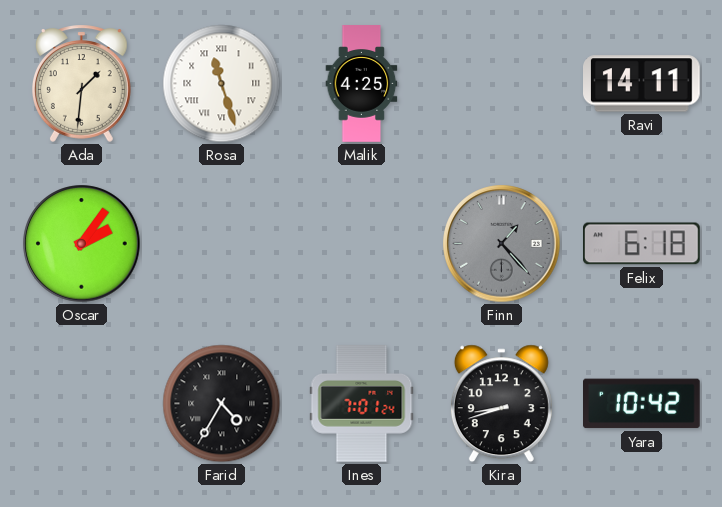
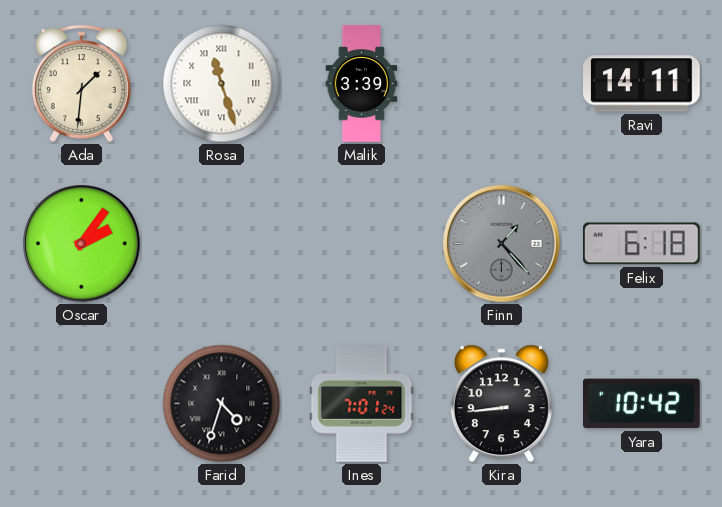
Malik: 4:25 -> 3:39 (362, 84)
Farid: 4:35 -> 4:33 (222, 404)
Kira: 8:42 -> 8:44 (501, 404)
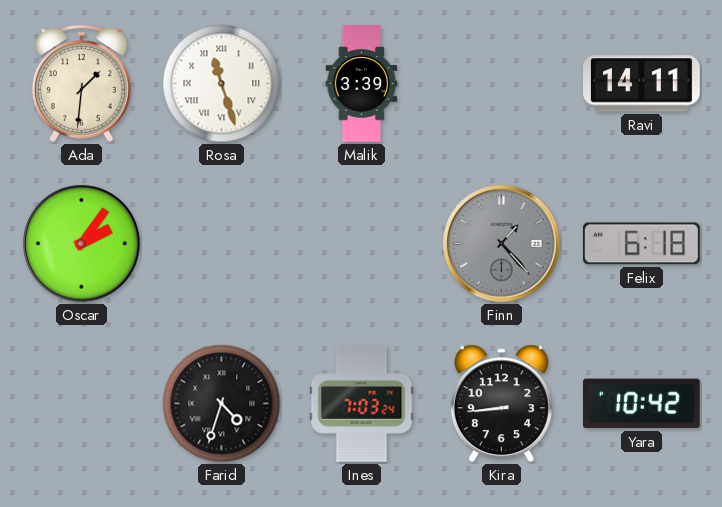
Ines: 7:01 -> 7:03 (362, 404)
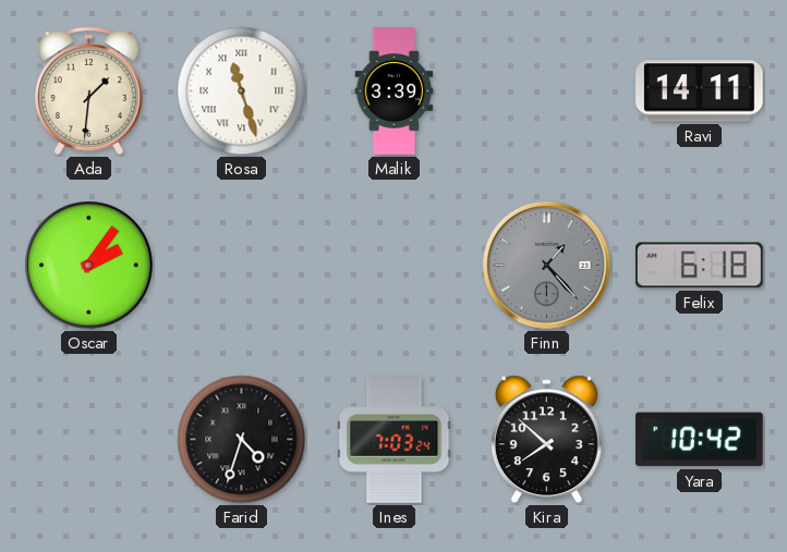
Kira: 8:44 -> 7:52 (546, 440)
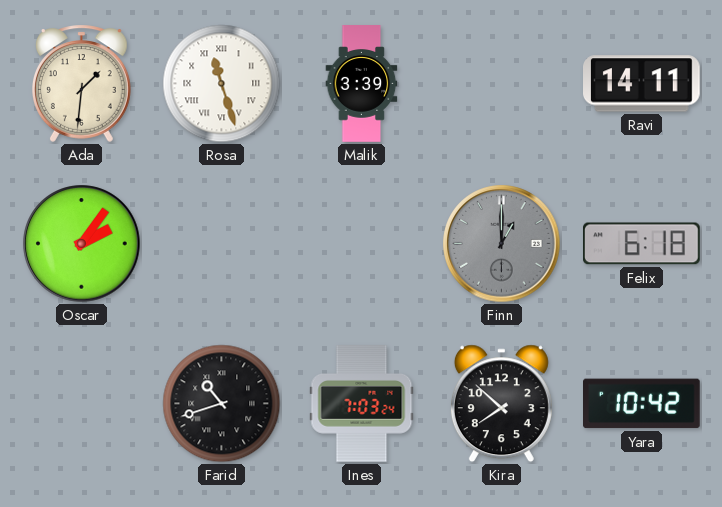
Finn: 1:23 -> 1:00 (502, 244)
Farid: 4:33 -> 10:42 (222, 404)
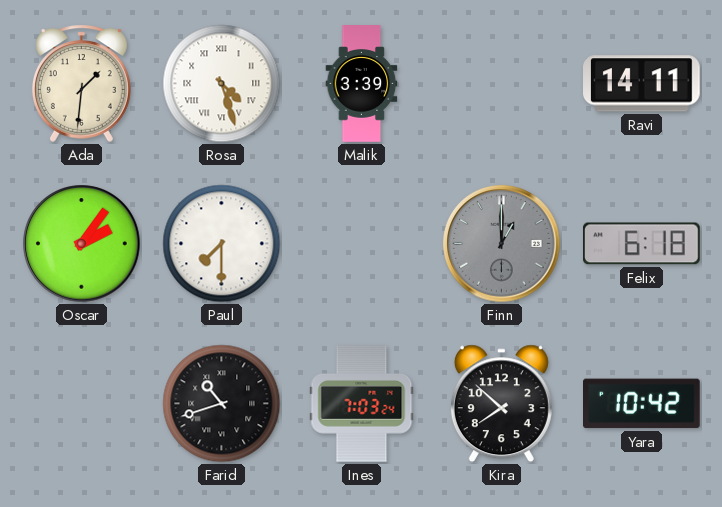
Rosa: 11:27 -> 4:27 (222, 84)
Paul: none -> 7:30 (222, 244)
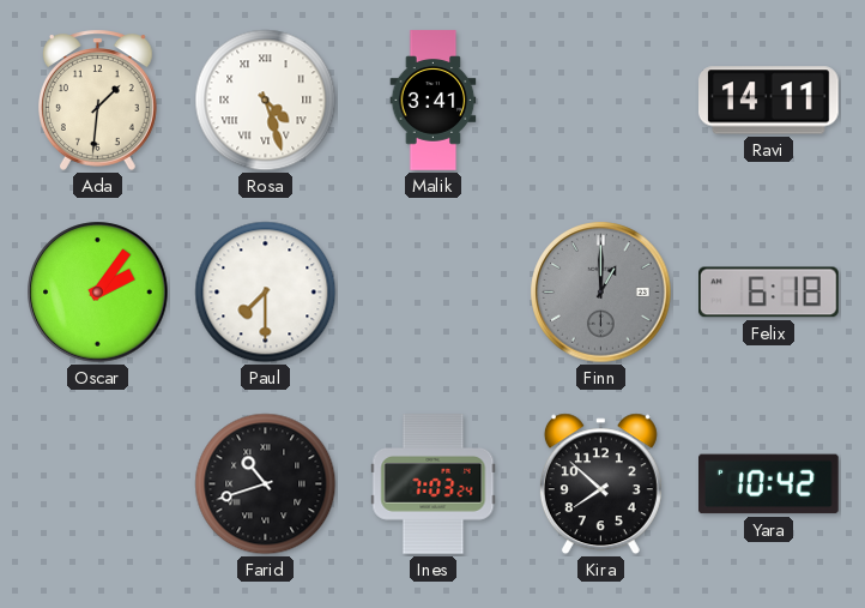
Malik: 3:39 -> 3:41 (434, 101)
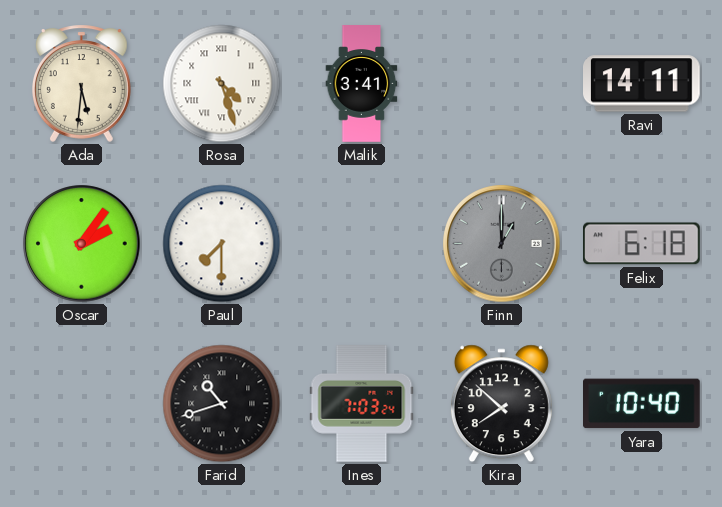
Ada: 1:31 -> 5:31 (81, 83)
Yara: 10:42 -> 10:40 (642, 404)
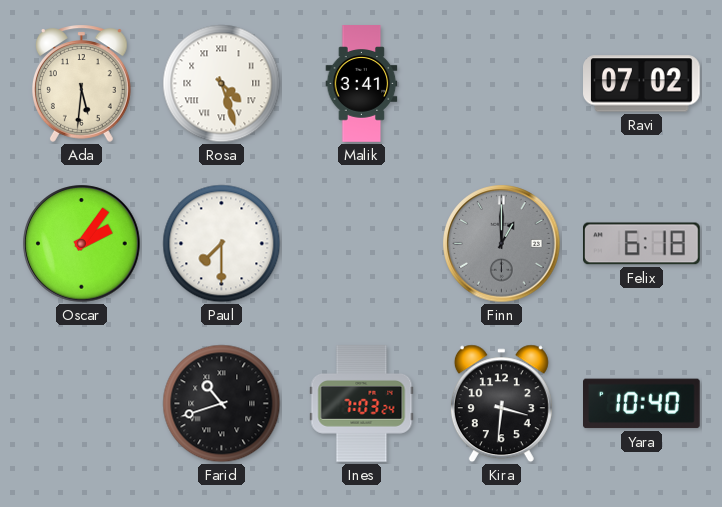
Ravi: 14:11 -> 07:02 (642, 84)
Kira: 7:52 -> 3:31 (501, 404)
